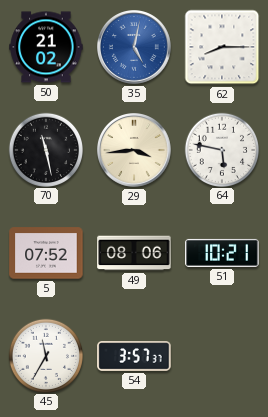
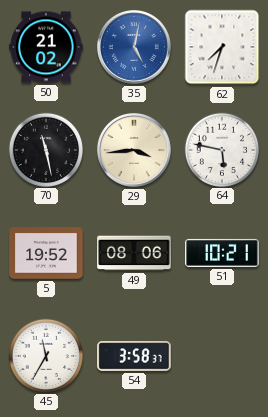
62: 8:15 -> 7:33 (222, 47)
5: 07:52 -> 19:52 (46, 253)
54: 3:57 -> 3:58 (134, 356)
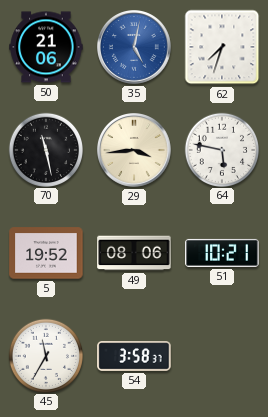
50: 21:02 -> 21:06 (46, 47)
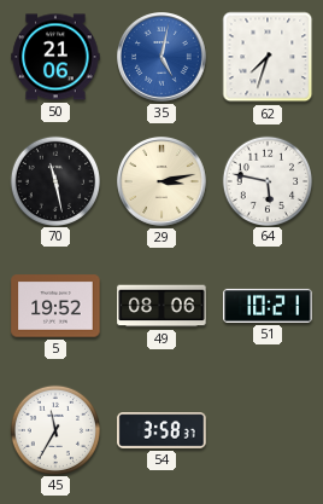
29: 3:44 -> 3:13 (163, 183)
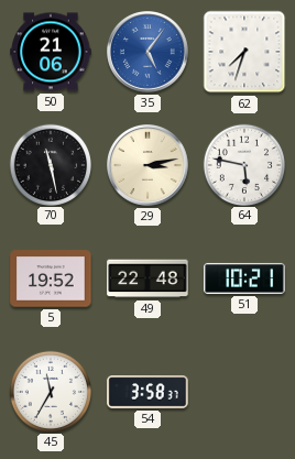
35: 5:02 -> 5:06 (149, 53)
49: 08:06 -> 22:48 (147, 278)
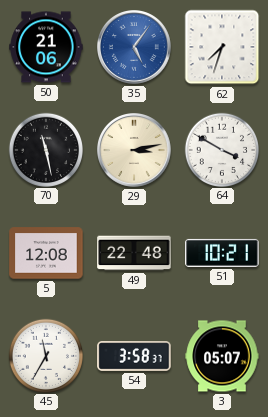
64: 5:47 -> 3:50 (221, 149)
5: 19:52 -> 12:08 (46, 253)
3: none -> 05:07 (222, 356)
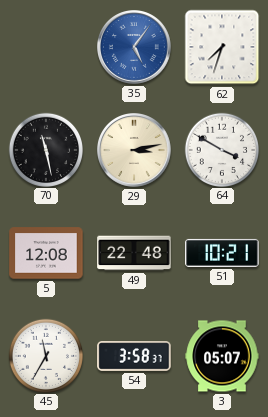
50: 21:06 -> none (46, 47)
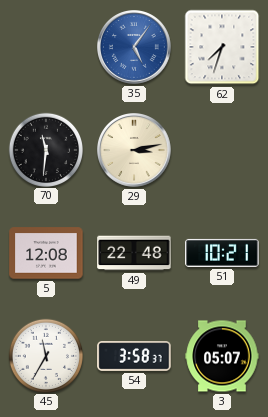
70: 11:28 -> 11:31 (45, 149)
64: 3:50 -> none (221, 149)
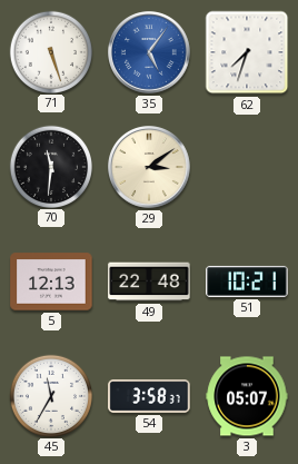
71: none -> 5:27 (50, 51)
29: 3:13 -> 3:09 (150, 168)
5: 12:08 -> 12:13 (51, 282)
